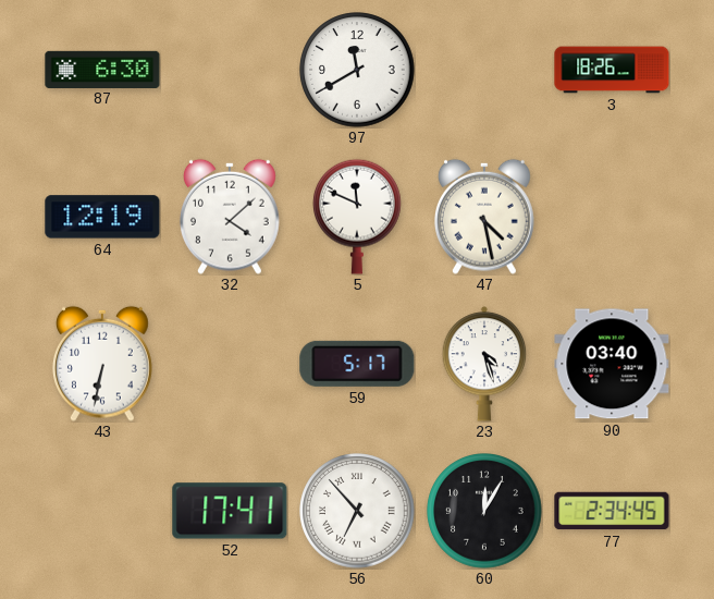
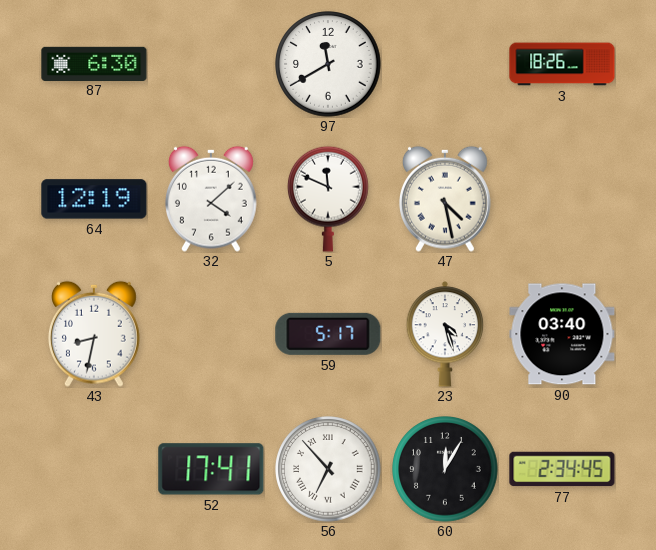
43: 6:32 -> 8:32 (94, 334)
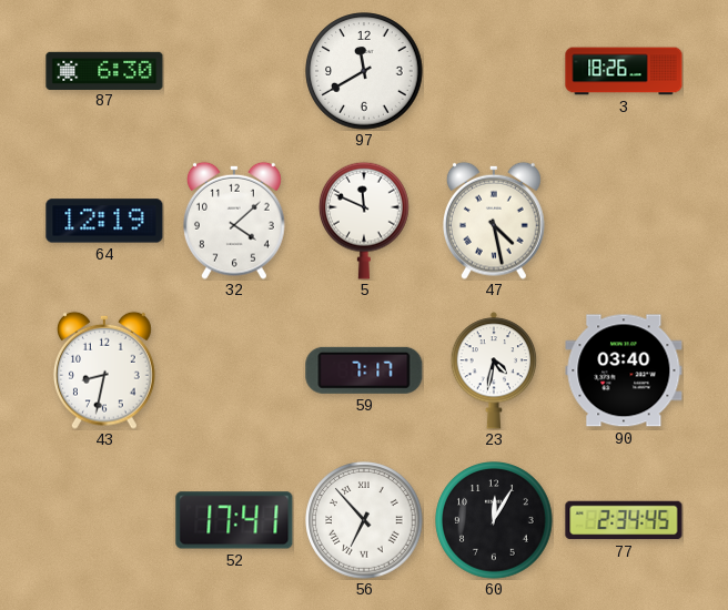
59: 5:17 -> 7:17 (364, 370)
23: 4:27 -> 4:32 (494, 370)
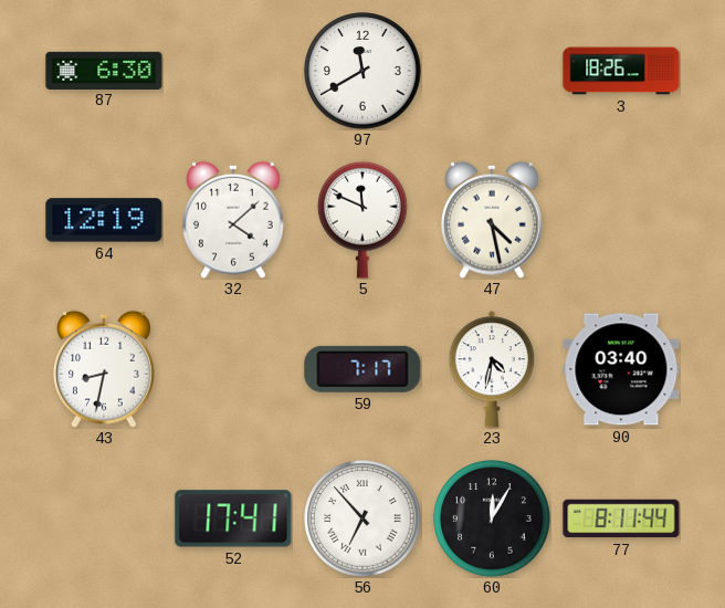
77: 2:34 -> 8:11 (621, 518)
